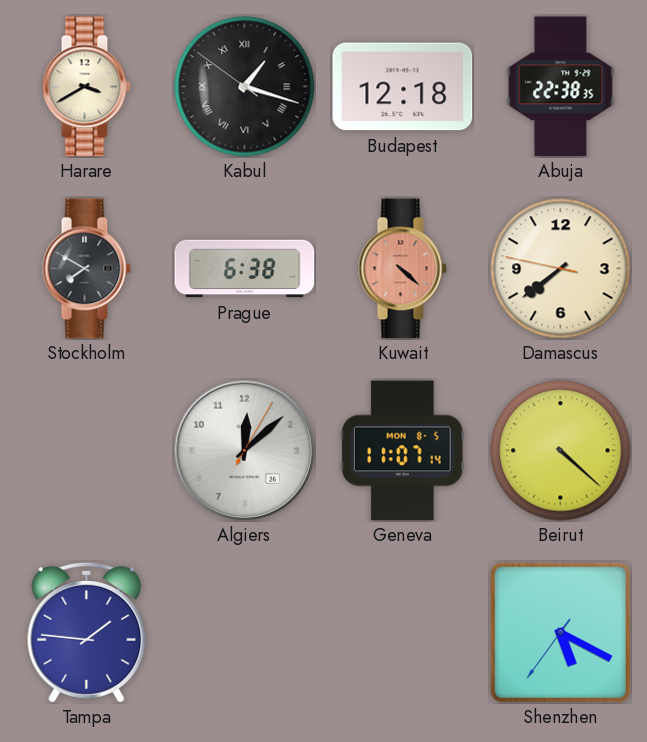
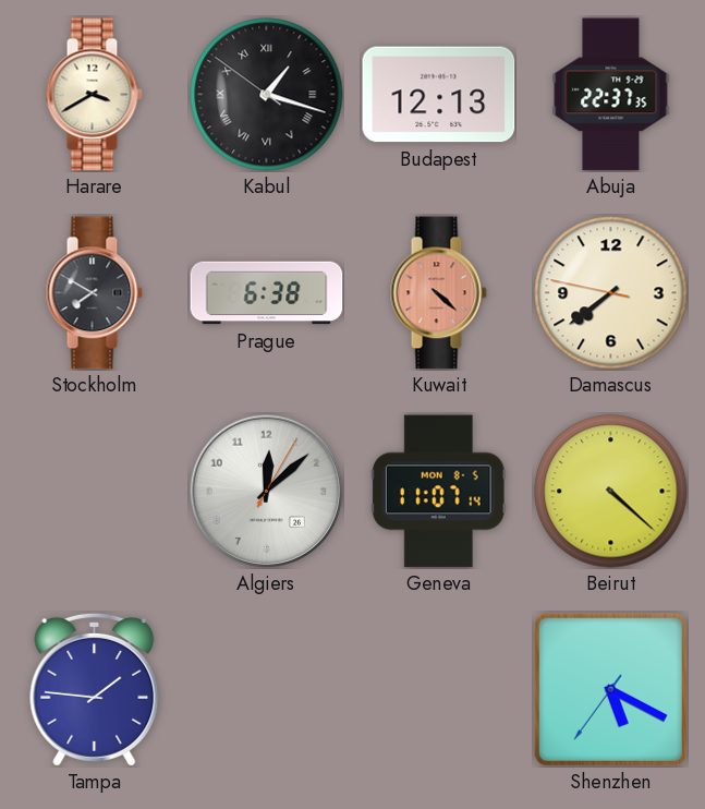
Budapest: 12:18 -> 12:13 (439, 95)
Abuja: 22:38 -> 22:37 (611, 95)
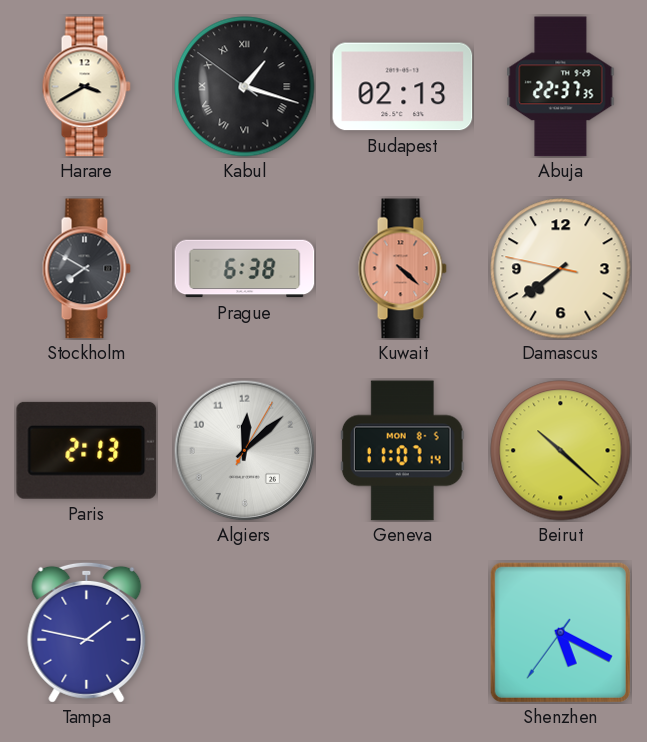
Budapest: 12:13 -> 02:13 (403, 87)
Paris: none -> 2:13 (87, 450)
Beirut: 4:22 -> 10:22 (561, 451)
Tampa: 1:46 -> 1:47 (87, 632)
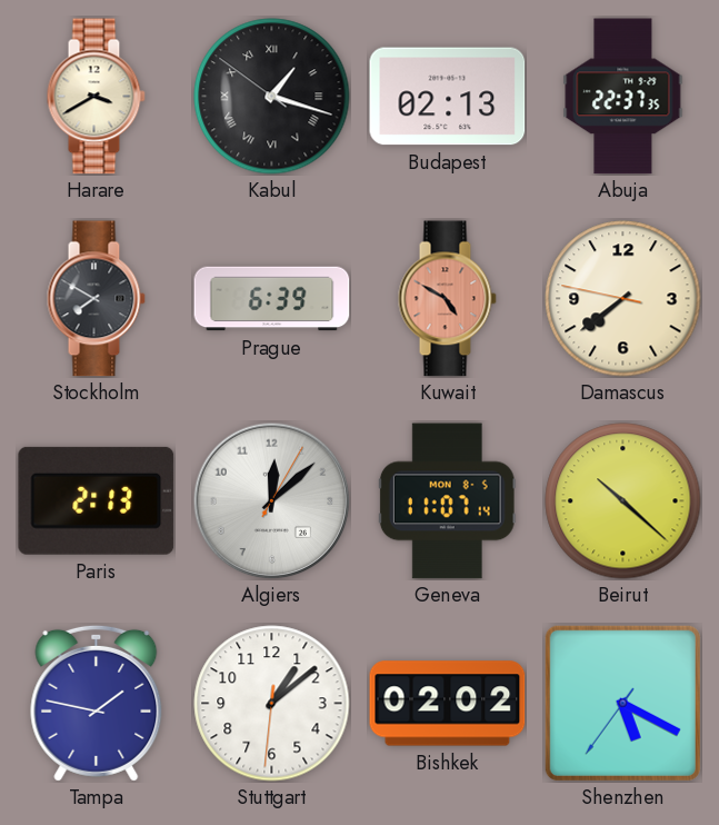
Prague: 6:38 -> 6:39 (272, 299)
Kuwait: 4:22 -> 4:50 (447, 299)
Stuttgart: none -> 1:08 (272, 704)
Bishkek: none -> 02:02 (448, 704)
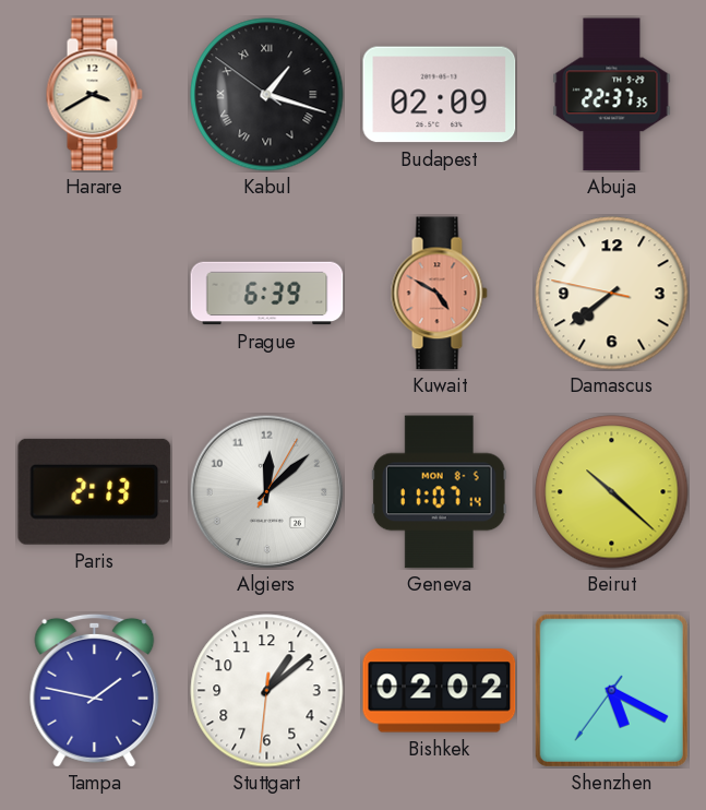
Budapest: 02:13 -> 02:09 (440, 95)
Stockholm: 7:50 -> none (96, 299)
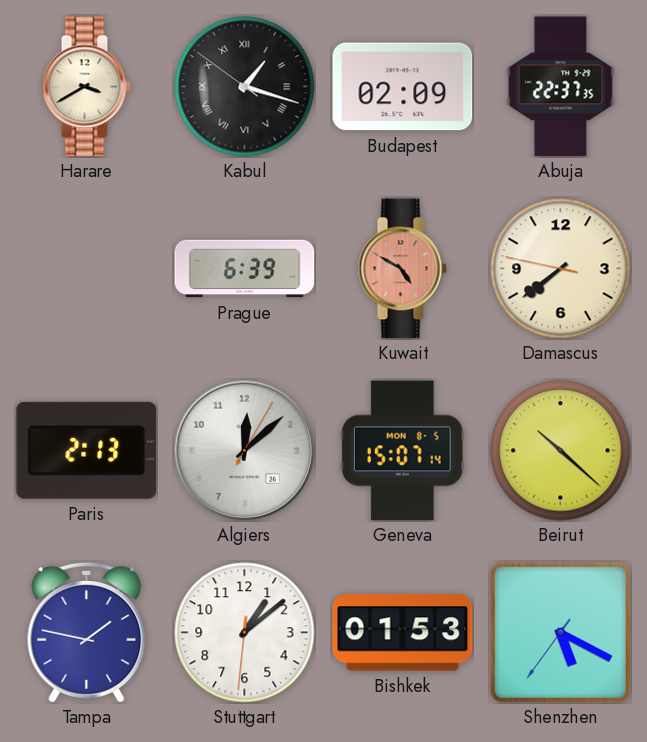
Geneva: 11:07 -> 15:07 (402, 451)
Bishkek: 02:02 -> 01:53 (403, 633)
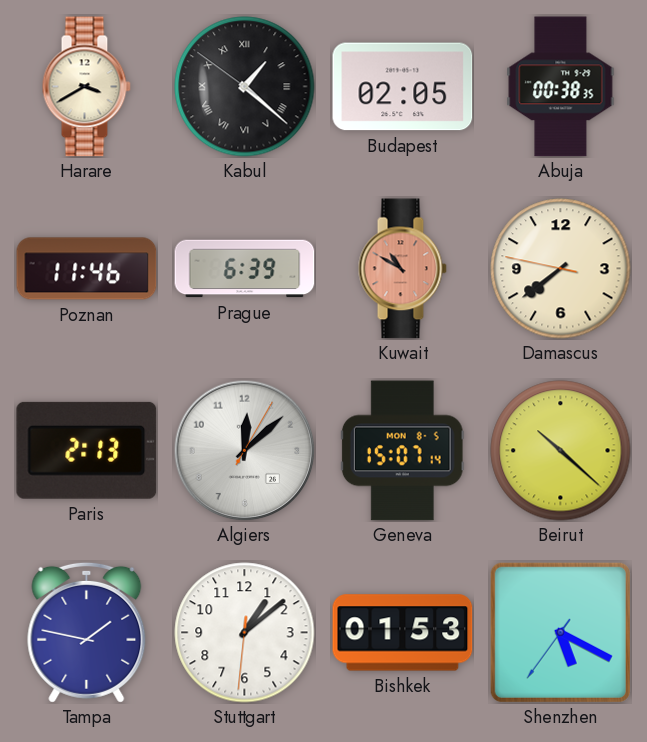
Kabul: 1:17 -> 1:21 (245, 87)
Budapest: 02:09 -> 02:05 (403, 87)
Abuja: 22:37 -> 00:38 (561, 87)
Poznan: none -> 11:46 (87, 269)
Kuwait: 4:50 -> 10:50 (402, 269)
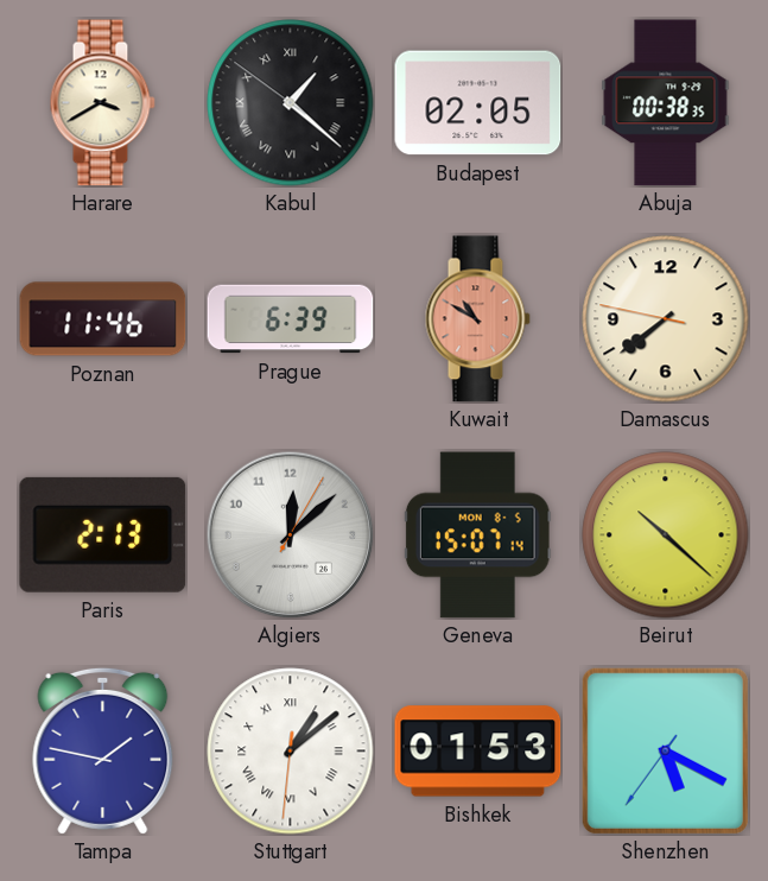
Stuttgart numerals: Arabic -> Roman (291, 752)
